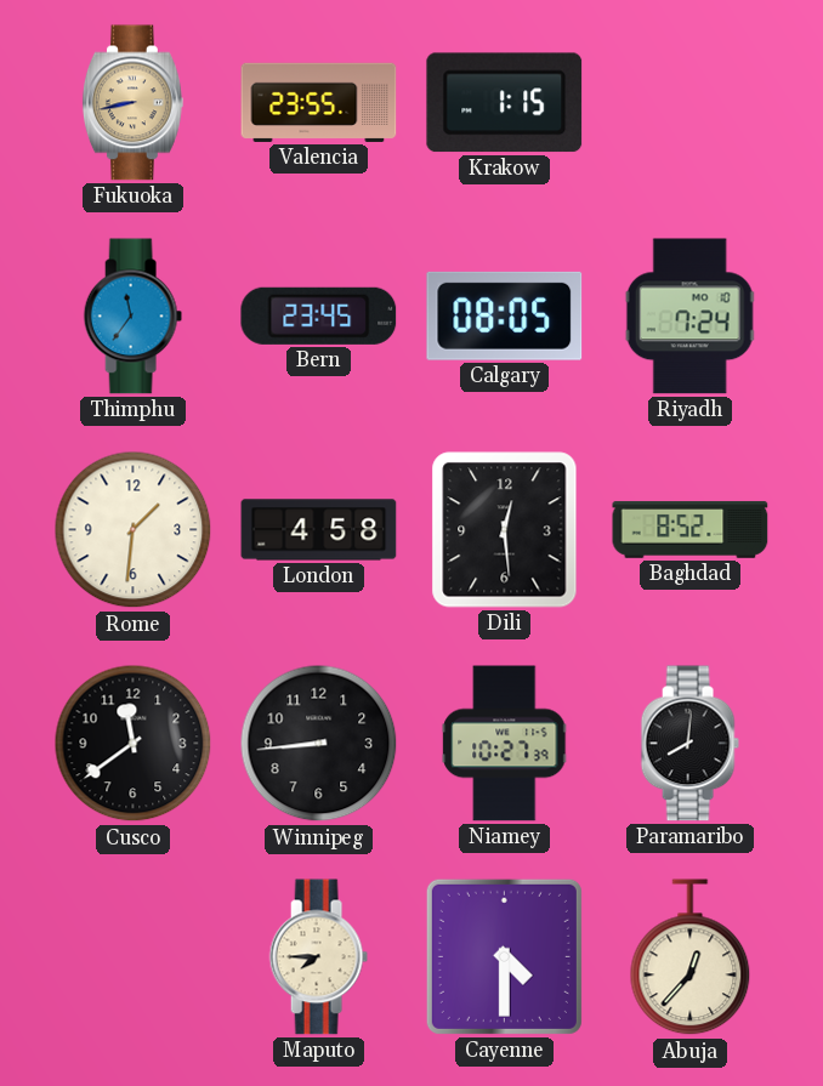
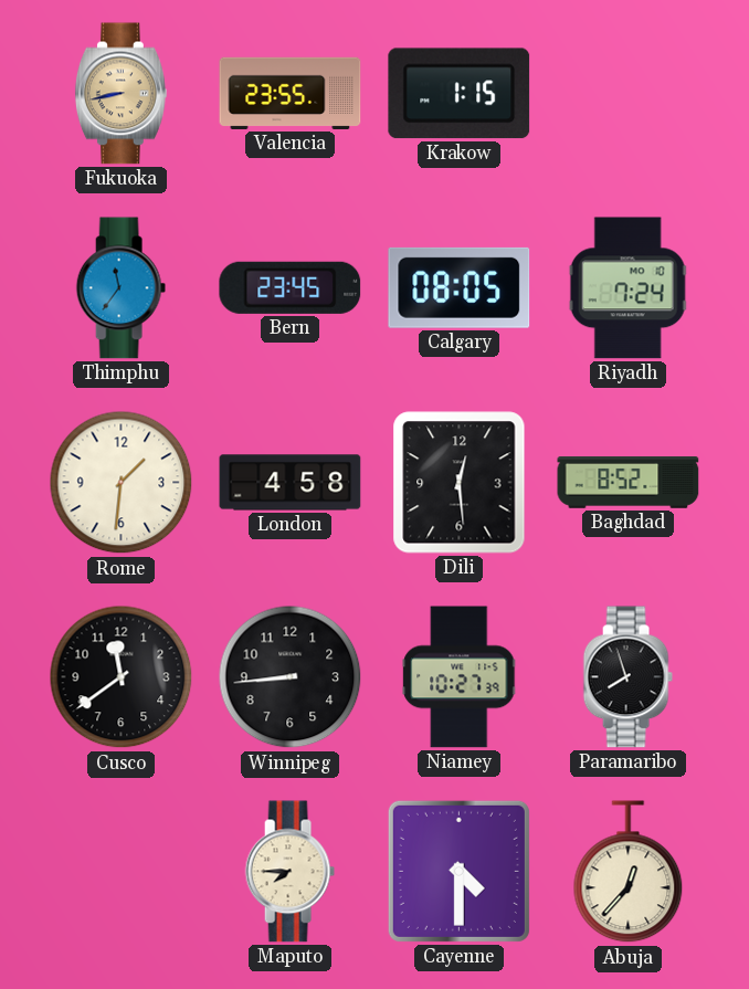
Paramaribo: 8:01 -> 7:57 (627, 677)
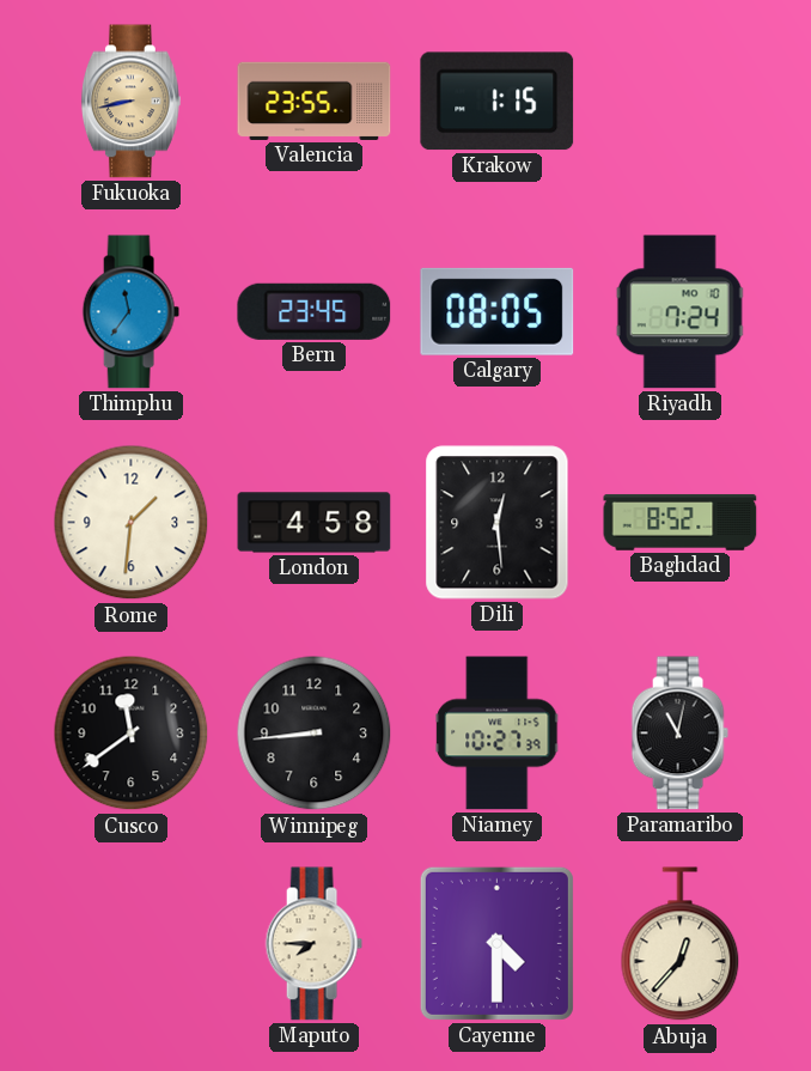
Paramaribo: 7:57 -> 11:02 (679, 734)
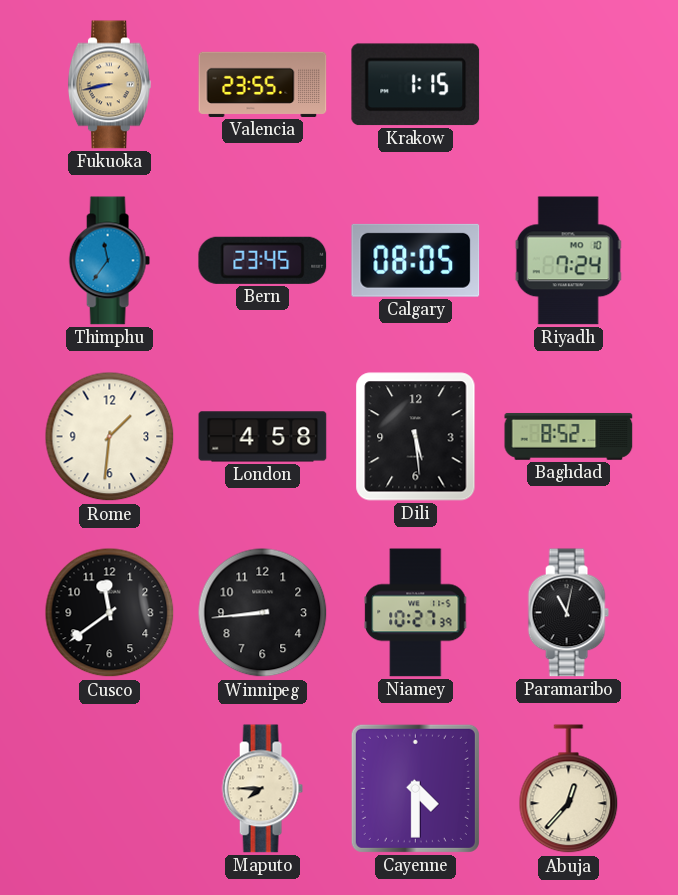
Dili: 12:29 -> 5:29 (416, 437)
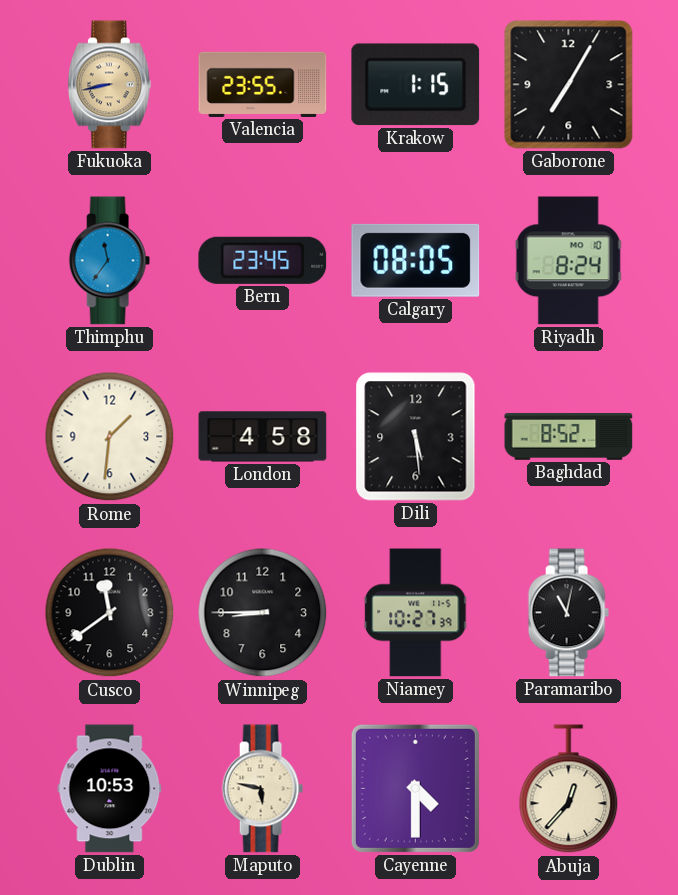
Gaborone: none -> 7:05 (569, 85)
Riyadh: 7:24 -> 8:24 (568, 261)
Winnipeg: 8:44 -> 8:45 (263, 613)
Dublin: none -> 10:53 (110, 789)
Maputo: 7:45 -> 5:47 (262, 789)
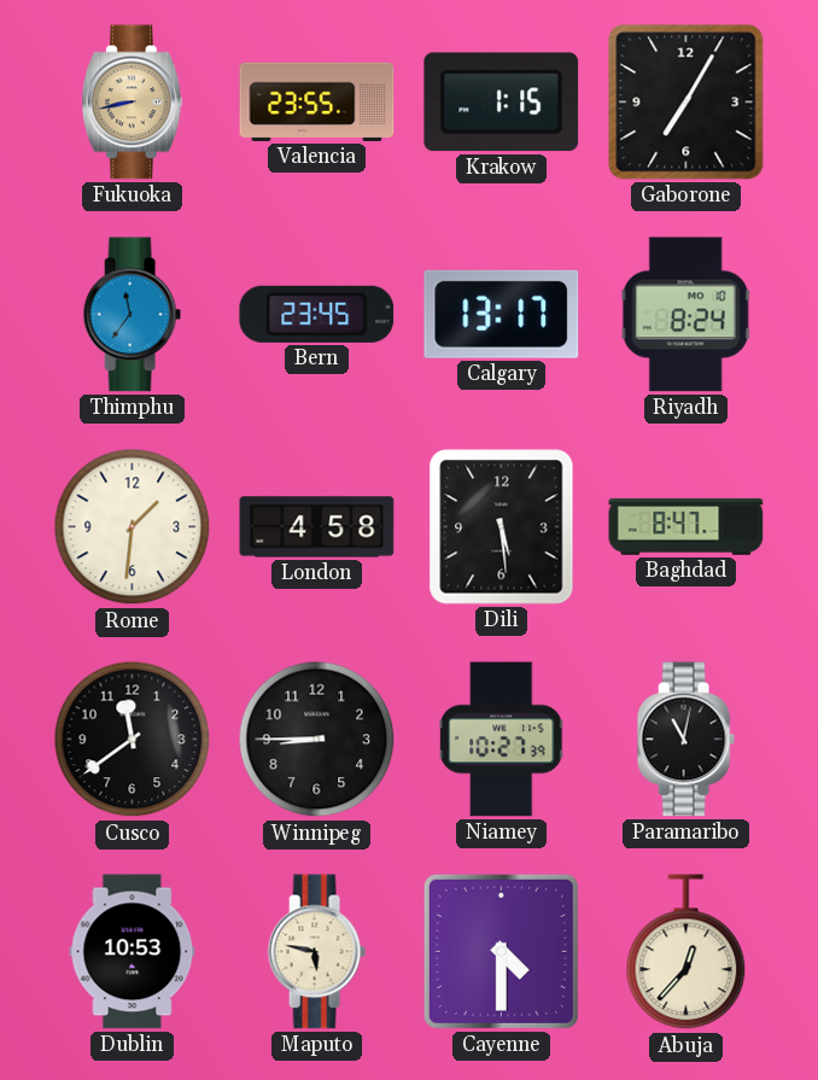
Calgary: 08:05 -> 13:17 (502, 314)
Baghdad: 8:52 -> 8:47 (686, 527)
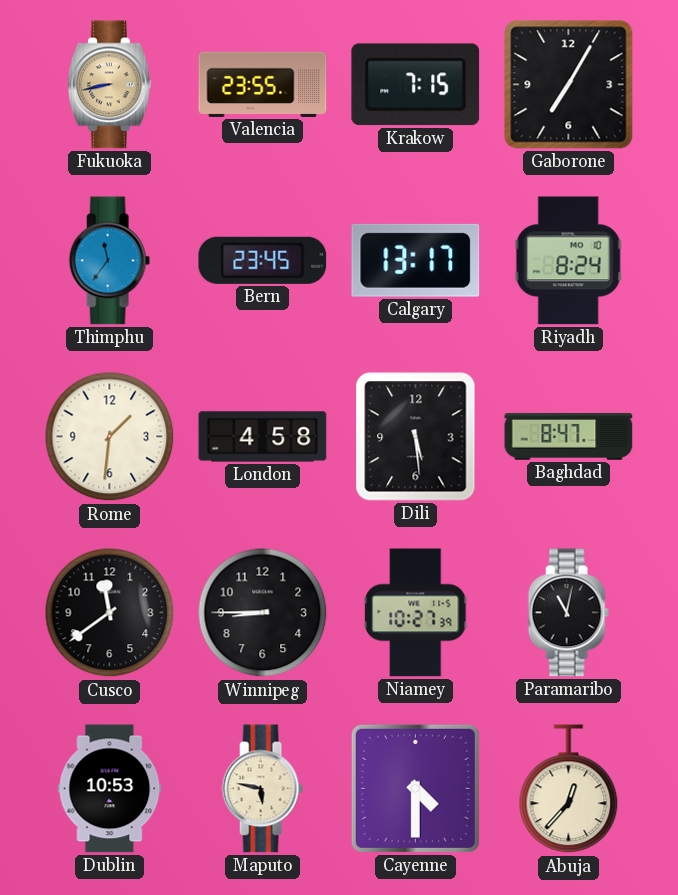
Krakow: 1:15 -> 7:15 (416, 85)
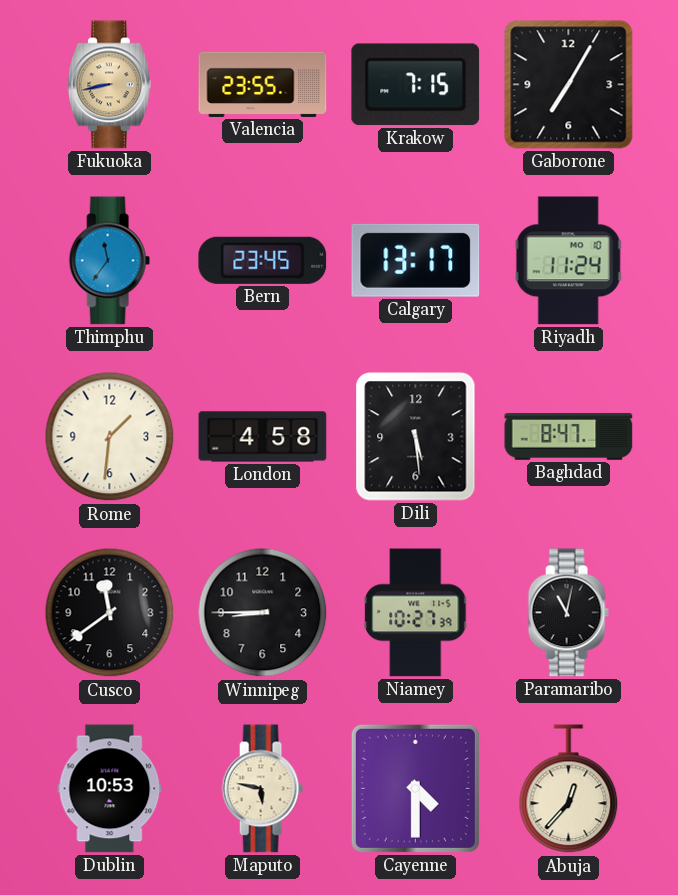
Riyadh: 8:24 -> 11:24 (568, 261)
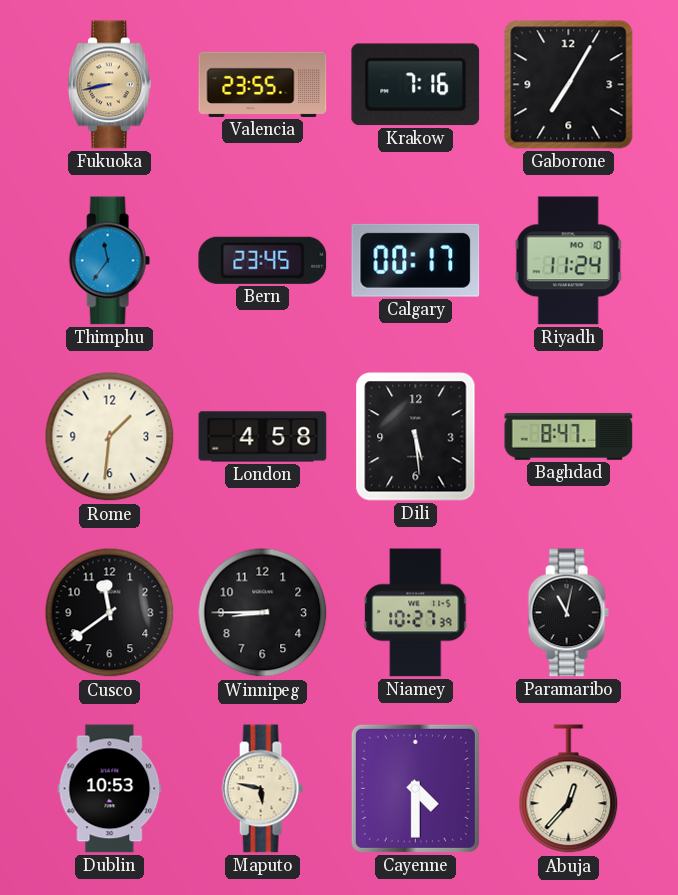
Krakow: 7:15 -> 7:16 (416, 85)
Calgary: 13:17 -> 00:17 (416, 260)
